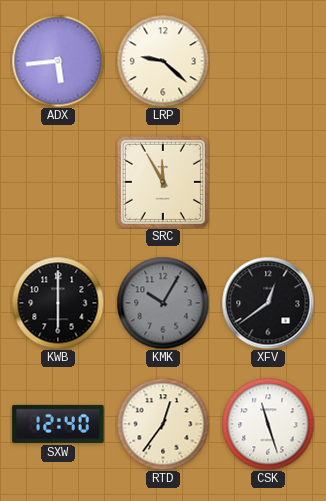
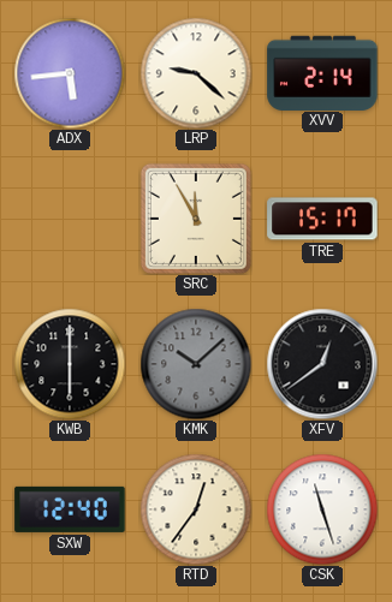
XVV: none -> 2:14 (322, 72)
TRE: none -> 15:17 (322, 219)
KMK: 10:05 -> 10:08 (196, 364)
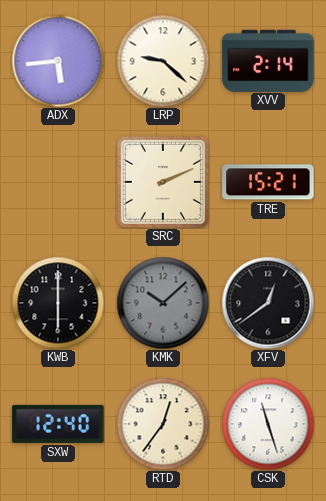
SRC: 11:55 -> 2:11 (163, 182)
TRE: 15:17 -> 15:21 (268, 182)
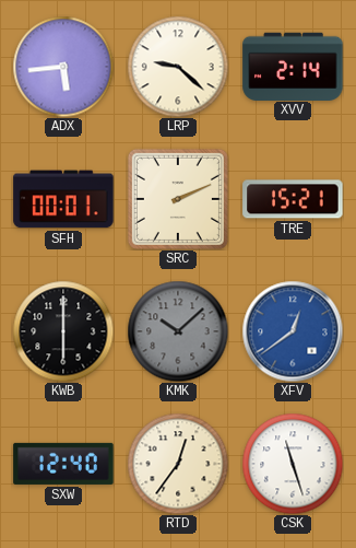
SFH: none -> 00:01 (63, 199)
XFV dial: black -> blue (293, 331)
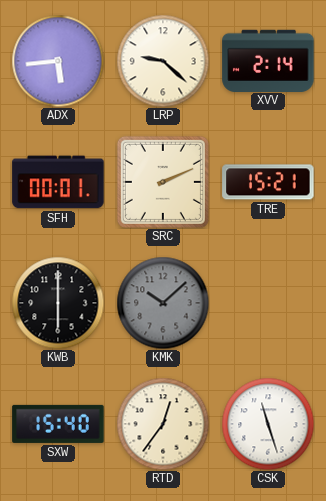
XFV: 12:39 -> none (293, 331)
SXW: 12:40 -> 15:40 (58, 424)
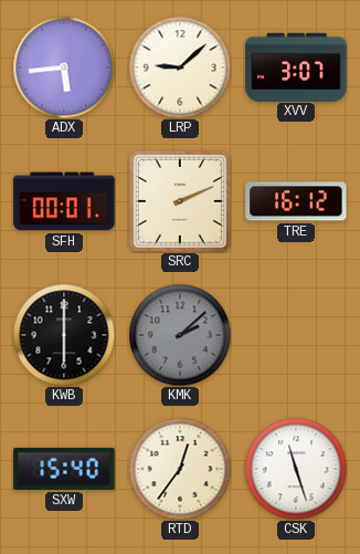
LRP: 9:22 -> 9:08 (180, 67)
XVV: 2:14 -> 3:07 (296, 66)
TRE: 15:21 -> 16:12 (296, 201)
KMK: 10:08 -> 2:08 (180, 335)
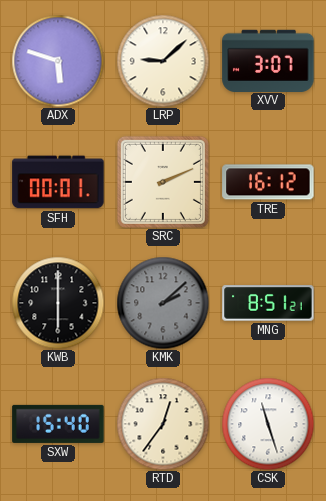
ADX: 5:44 -> 5:48 (58, 61)
MNG: none -> 8:51 (268, 303)
